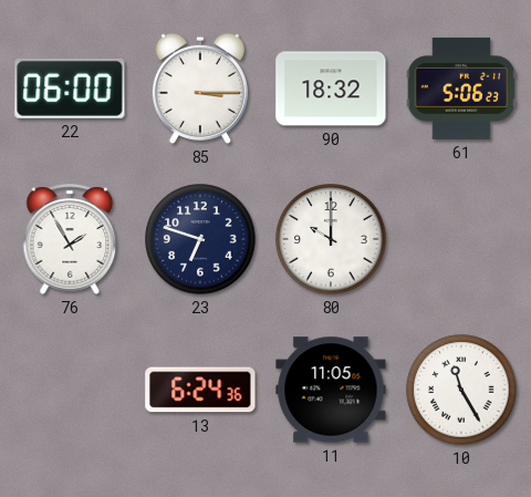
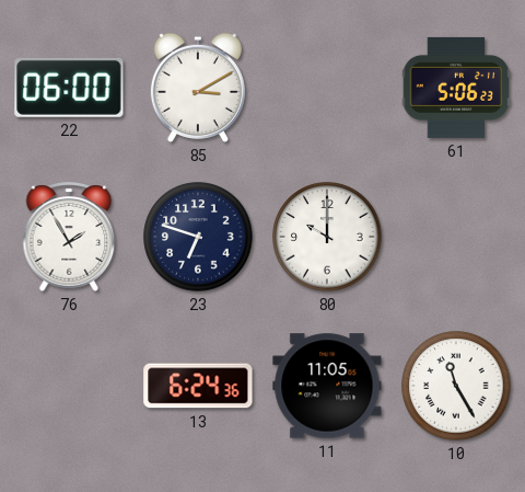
85: 3:15 -> 3:10 (198, 88)
90: 18:32 -> none (331, 89)
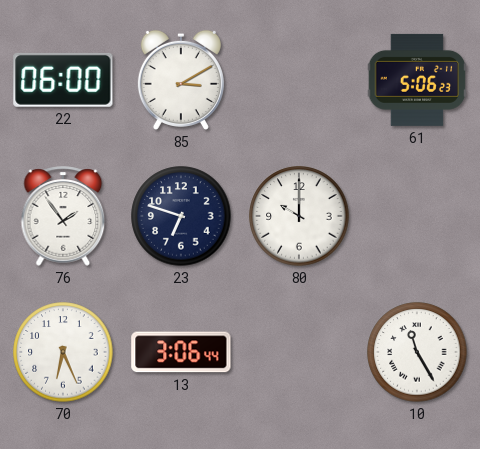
76: 1:55 -> 1:54 (63, 216)
70: none -> 6:26 (63, 352)
13: 6:24 -> 3:06 (181, 352)
11: 11:05 -> none (327, 386)
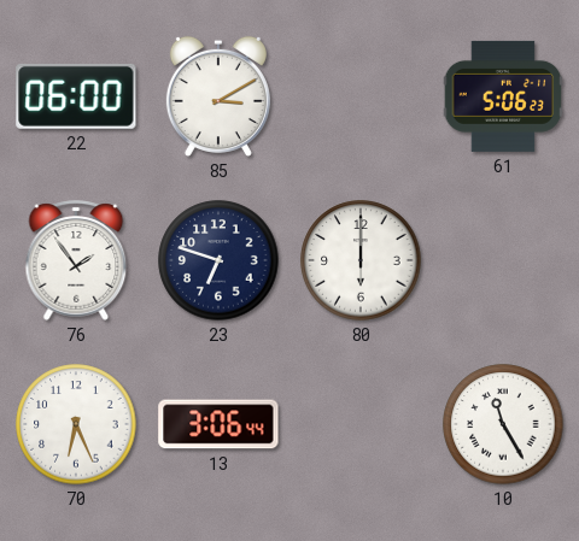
80: 10:00 -> 6:00 (361, 260)
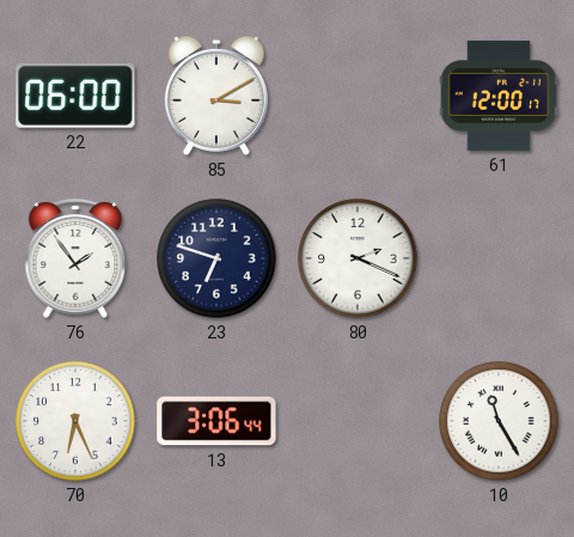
61: 5:06 -> 12:00 (499, 96)
80: 6:00 -> 2:19 (358, 258)
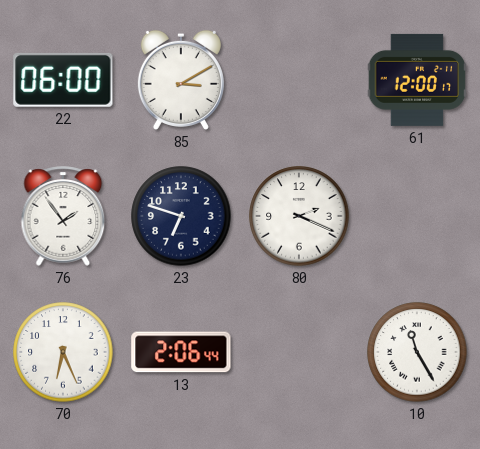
13: 3:06 -> 2:06 (181, 352)
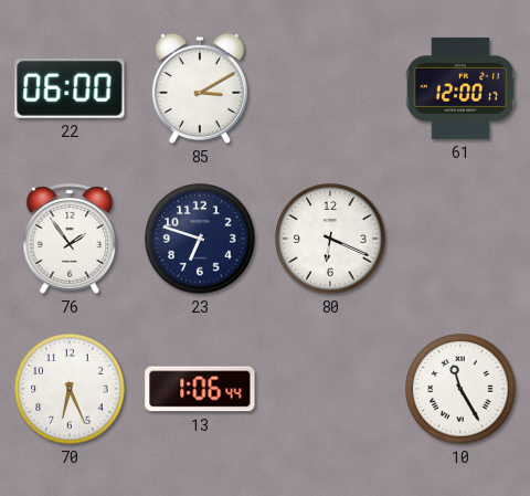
80: 2:19 -> 6:19 (330, 239)
13: 2:06 -> 1:06 (200, 389)
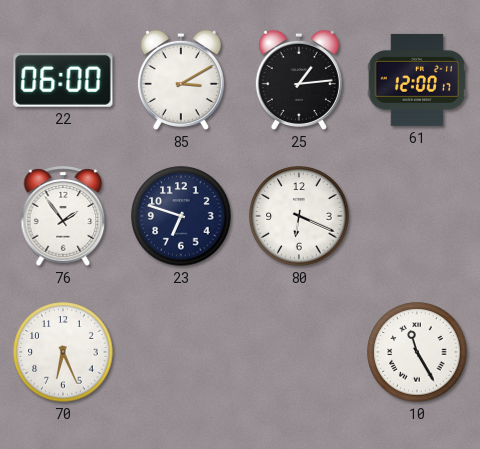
25: none -> 1:14 (299, 80)
13: 1:06 -> none (200, 389)
